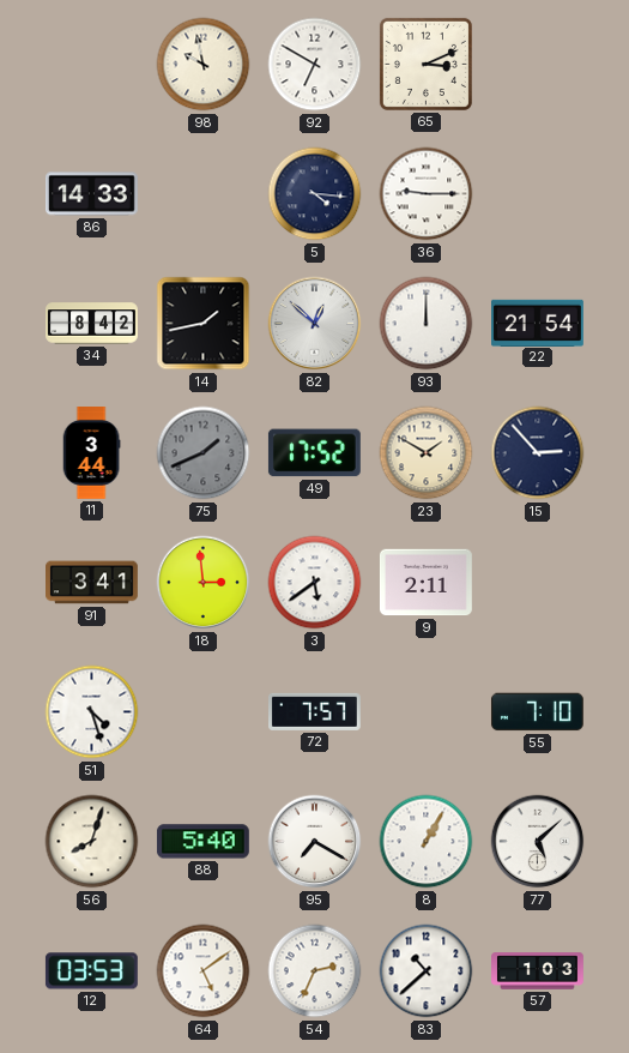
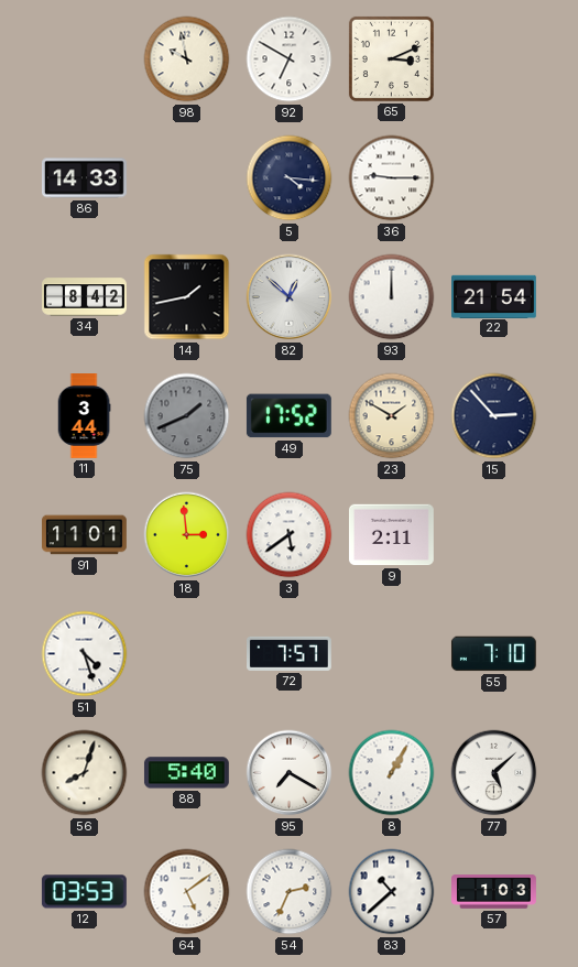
91: 3:41 -> 11:01 (85, 535)
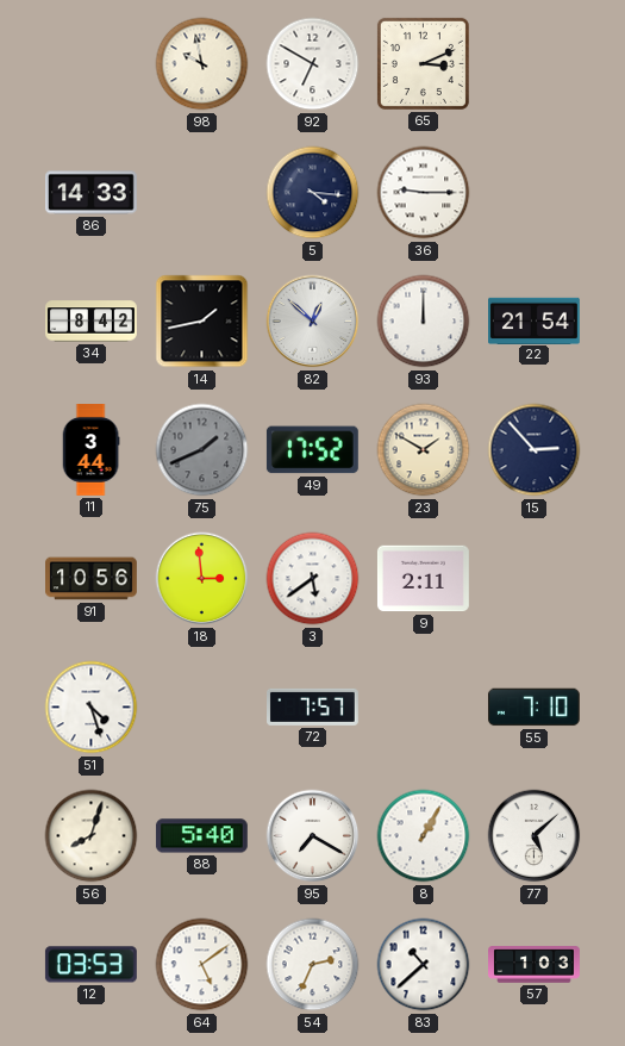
91: 11:01 -> 10:56 (92, 579)
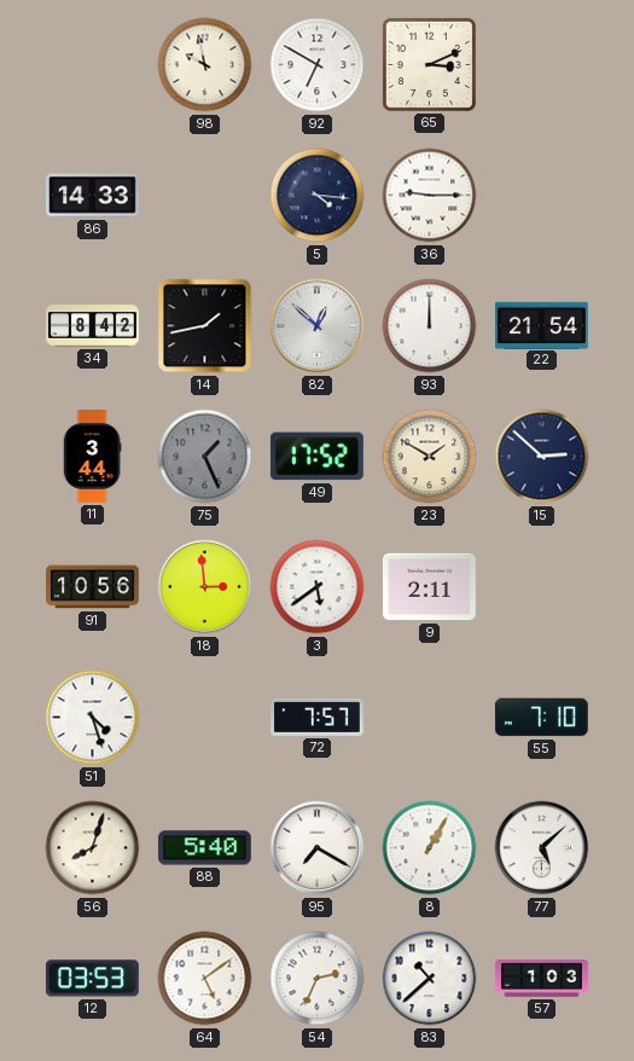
75: 1:41 -> 1:26 (205, 457)
15: 2:53 -> 2:52 (542, 457)
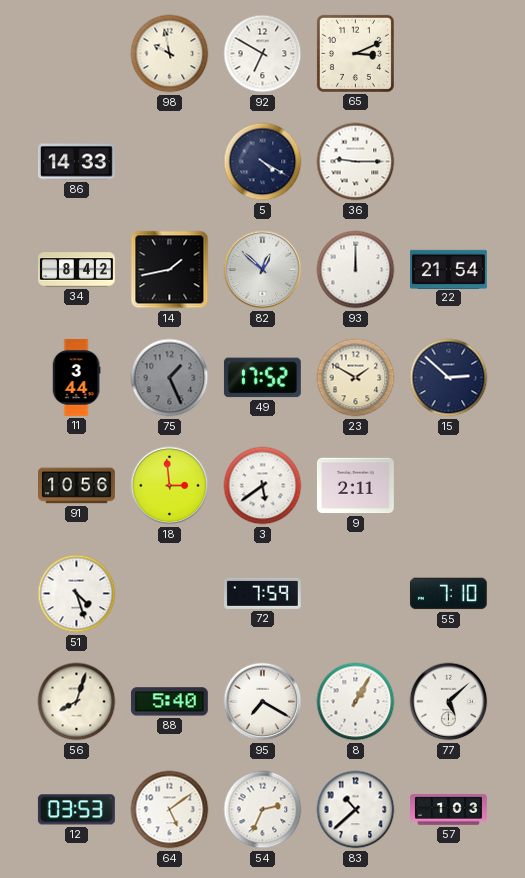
5: 4:16 -> 4:20 (263, 162)
72: 7:57 -> 7:59 (263, 593)
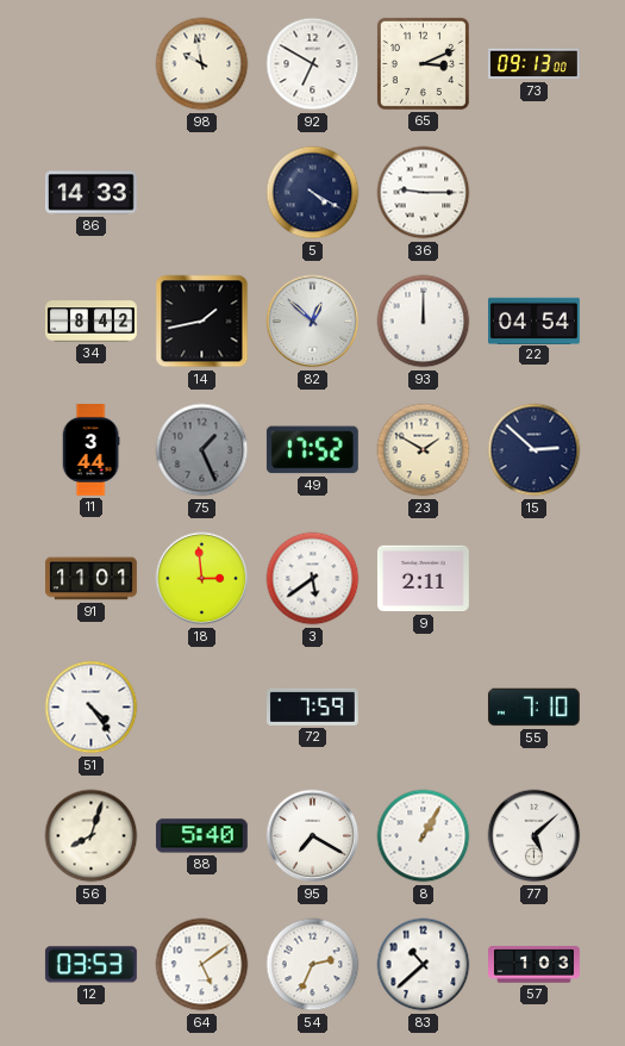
73: none -> 09:13 (533, 64)
22: 21:54 -> 04:54 (535, 320)
91: 10:56 -> 11:01 (92, 579)
51: 4:27 -> 4:24 (92, 708)
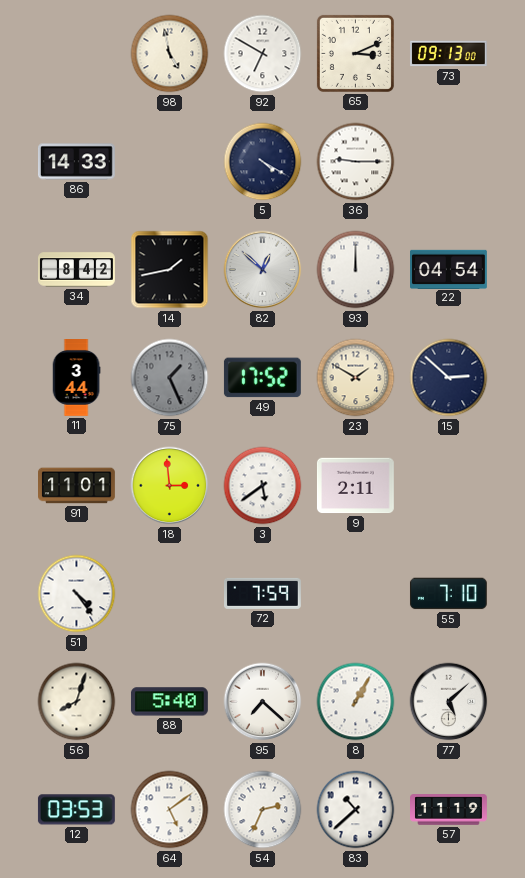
98: 9:58 -> 4:58 (170, 54)
95: 7:20 -> 7:22 (263, 702)
57: 1:03 -> 11:19 (449, 810)
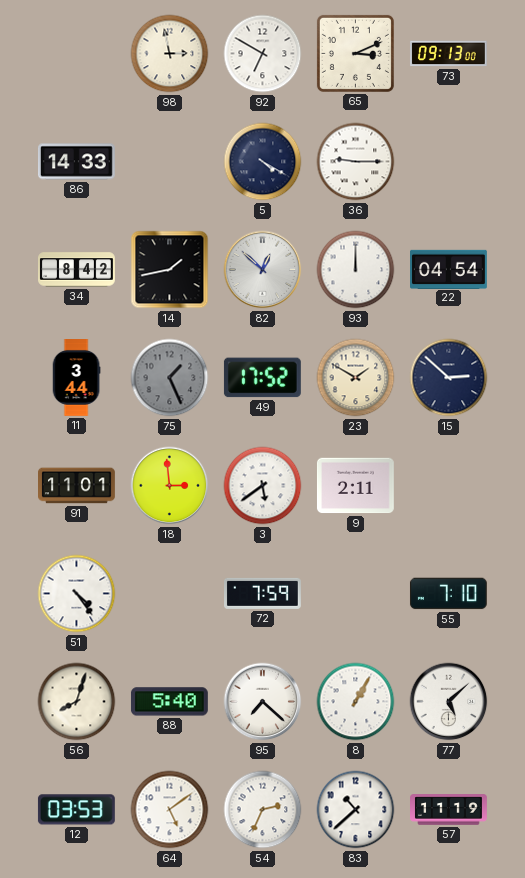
98: 4:58 -> 2:58 (170, 54)
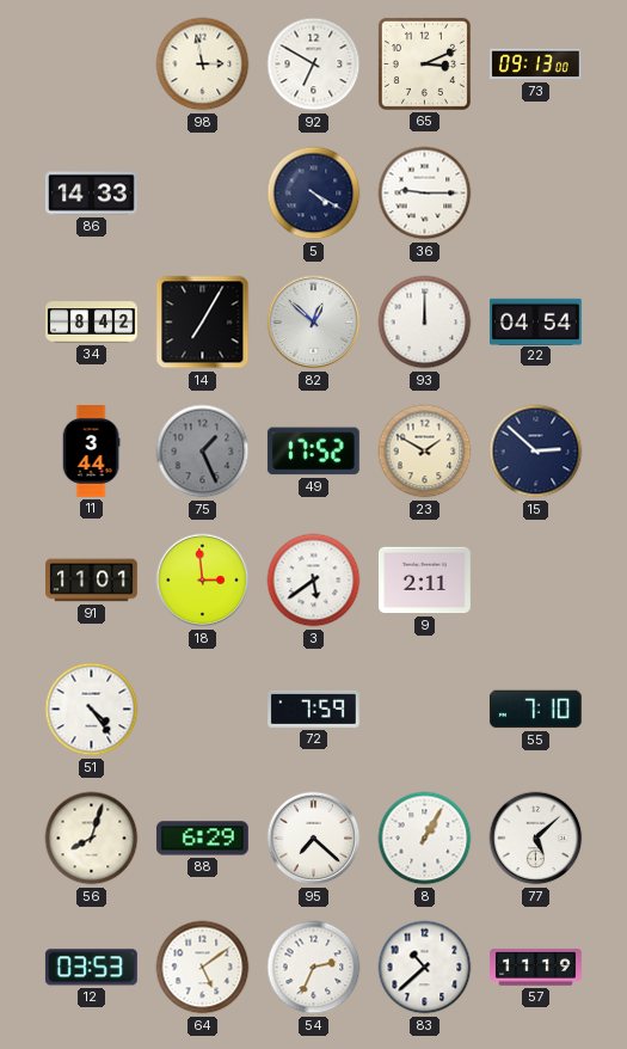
14: 1:43 -> 7:05 (203, 323)
88: 5:40 -> 6:29 (202, 839)
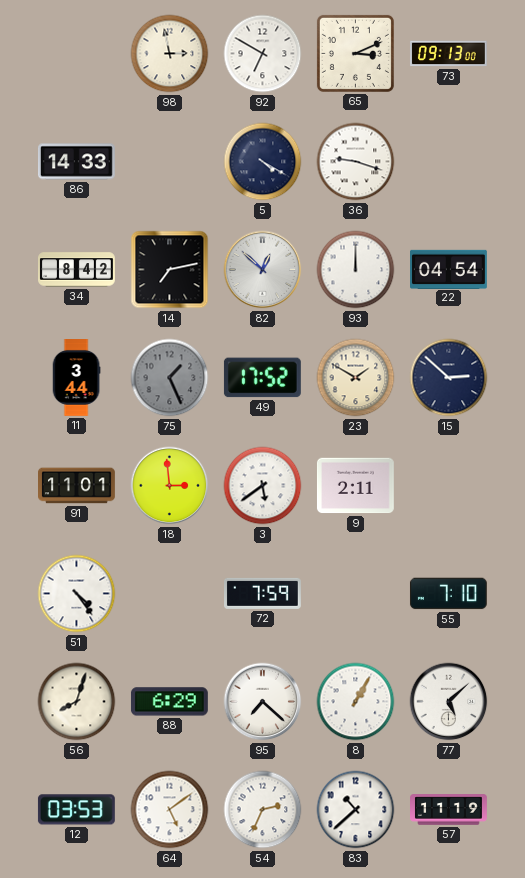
36: 9:15 -> 9:18 (356, 162)
14: 7:05 -> 7:13 (170, 270)
